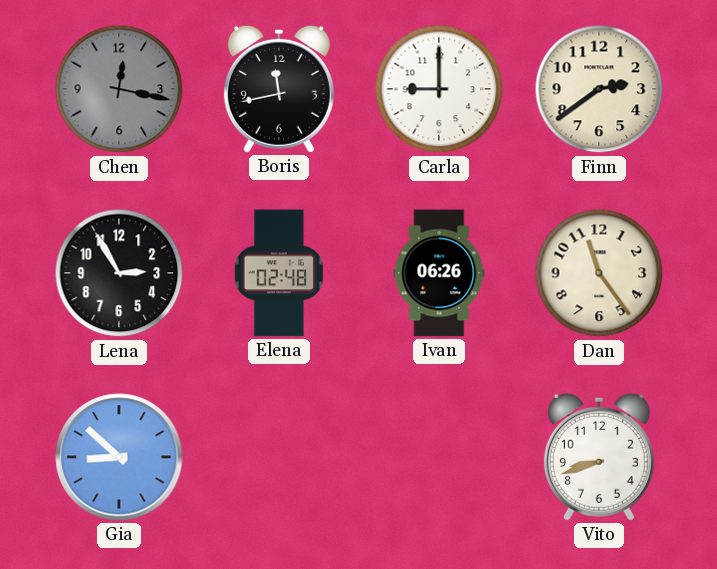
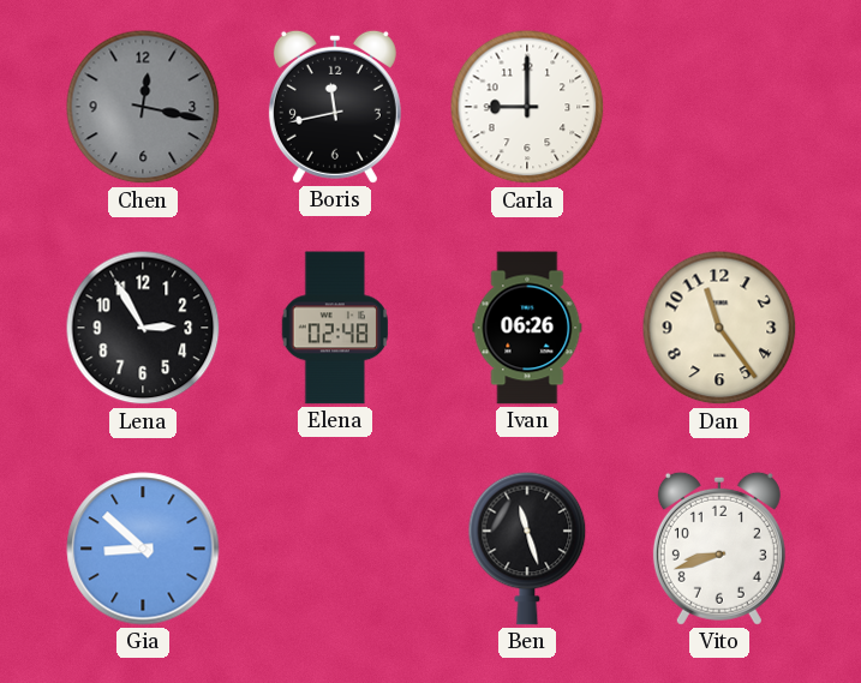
Finn: 2:39 -> none (599, 89)
Ben: none -> 11:27 (527, 549)
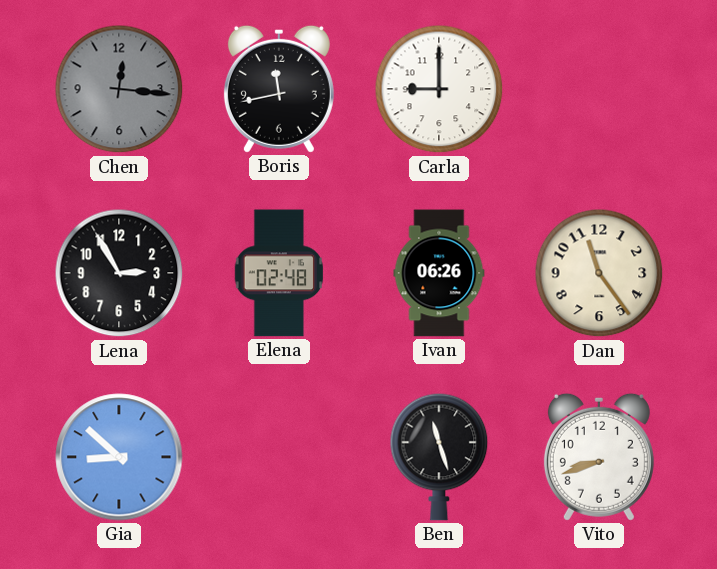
Chen: 12:17 -> 12:16 (119, 89)
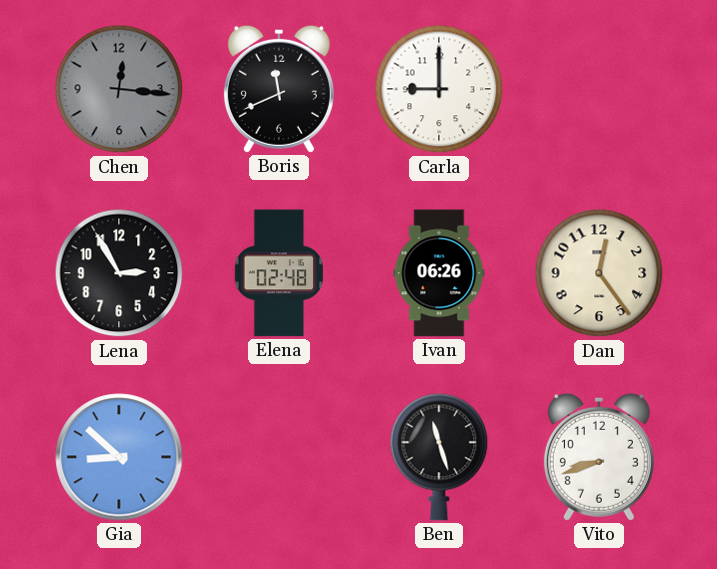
Boris: 11:43 -> 11:41 (279, 89)
Dan: 11:24 -> 12:24 (599, 273)
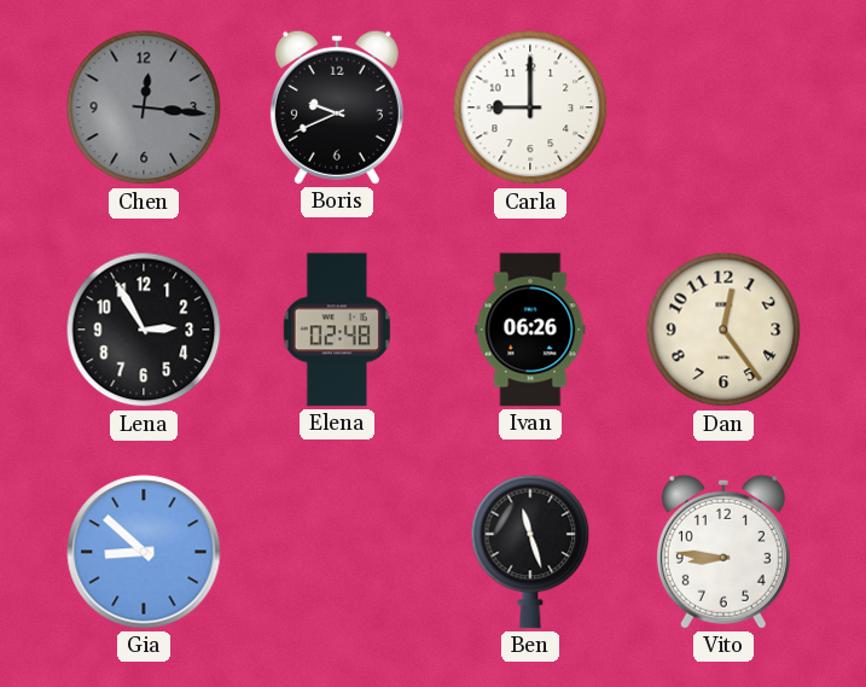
Boris: 11:41 -> 9:41 (337, 107)
Vito: 8:42 -> 8:46 (723, 552)
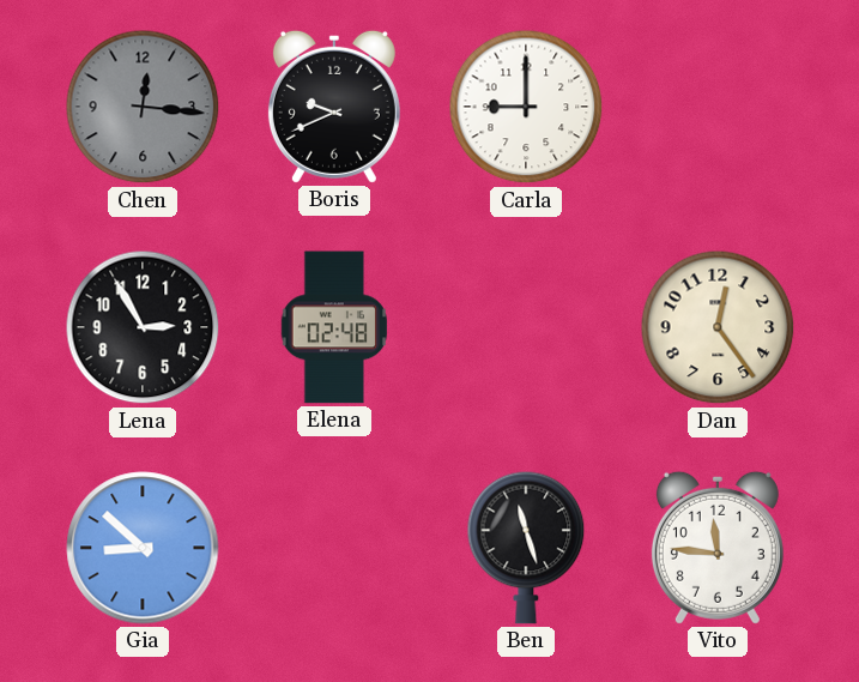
Ivan: 06:26 -> none (530, 330)
Vito: 8:46 -> 11:46 (718, 548)
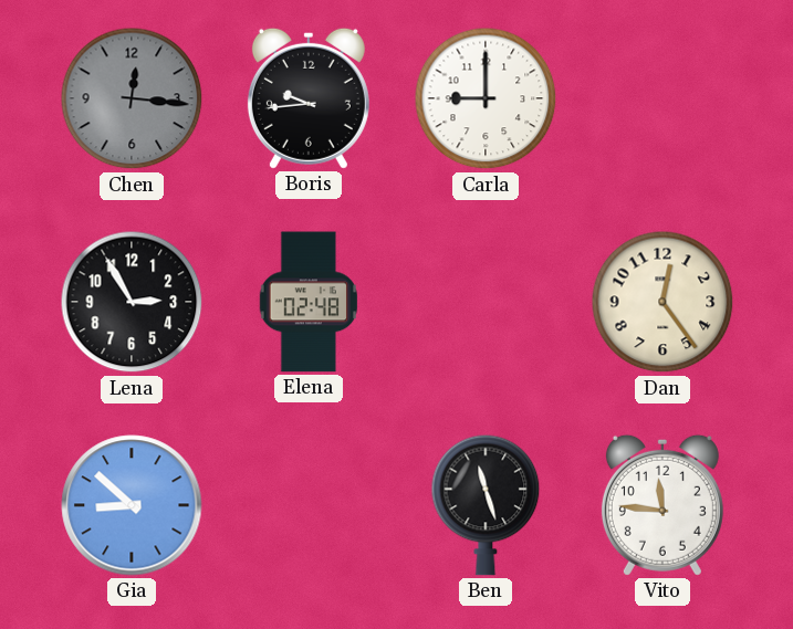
Boris: 9:41 -> 9:44 (309, 98)
